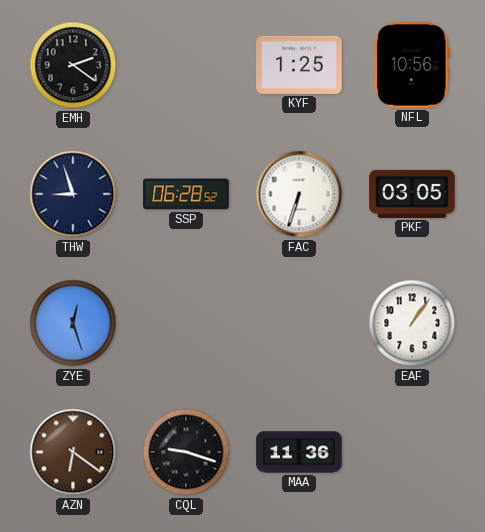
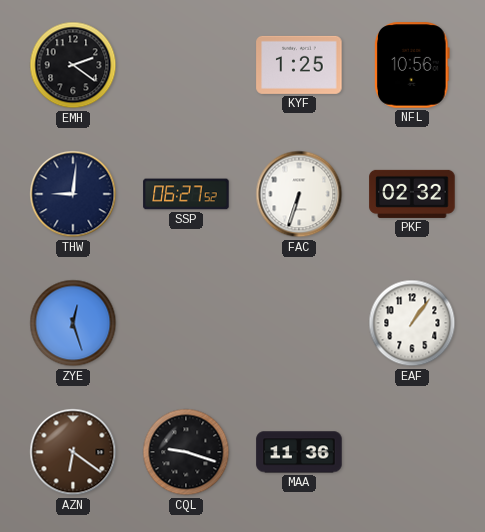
THW: 8:57 -> 9:01 (73, 194)
SSP: 06:28 -> 06:27 (186, 194)
PKF: 03:05 -> 02:32 (412, 194)
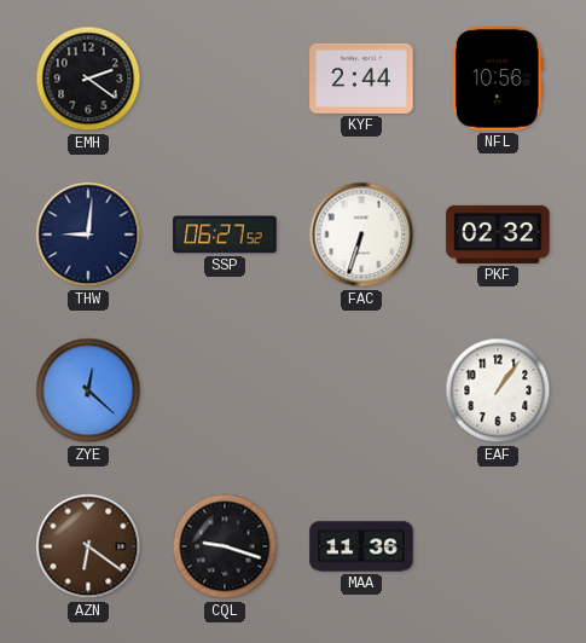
KYF: 1:25 -> 2:44 (361, 79)
ZYE: 12:27 -> 12:22 (88, 390)
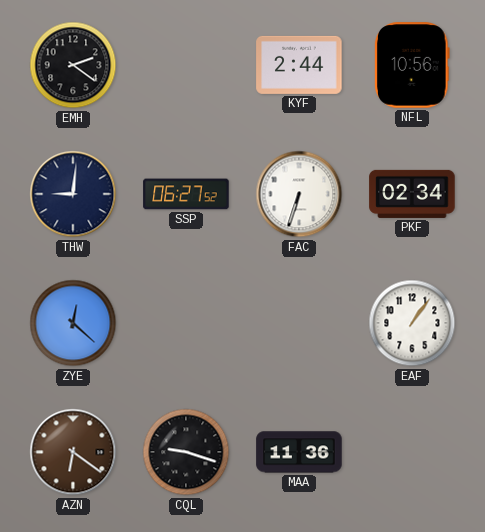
PKF: 02:32 -> 02:34 (412, 194)
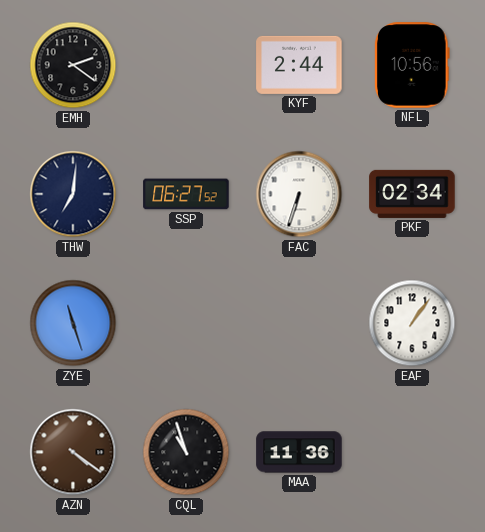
THW: 9:01 -> 7:01 (73, 194)
ZYE: 12:22 -> 11:27 (73, 323)
AZN: 6:21 -> 4:21 (73, 452)
CQL: 9:18 -> 10:57 (186, 452)
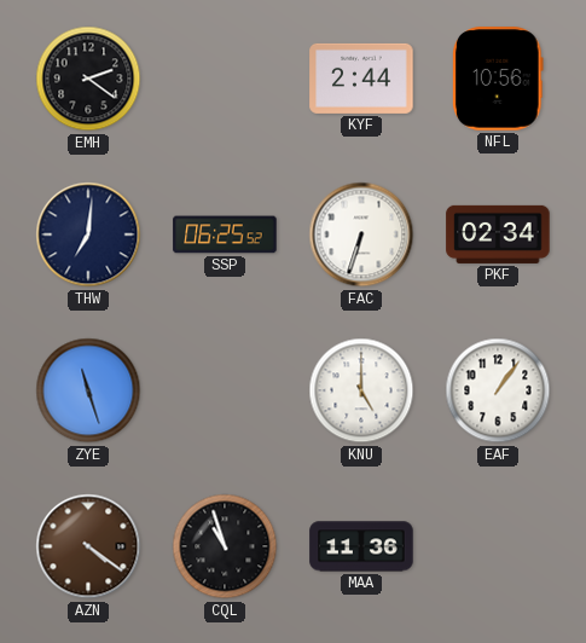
SSP: 06:27 -> 06:25 (225, 234)
KNU: none -> 5:00 (361, 390)
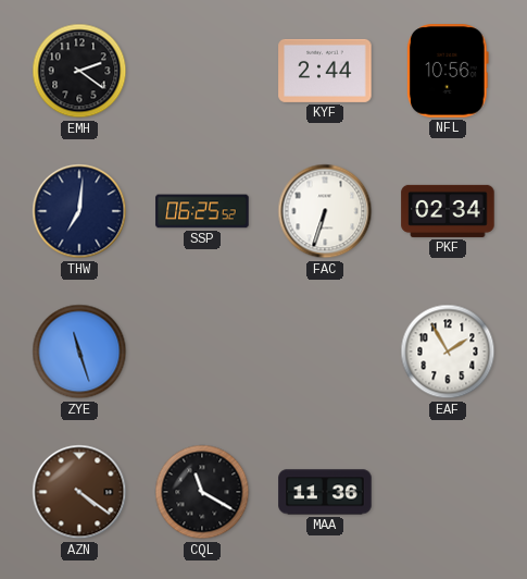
KNU: 5:00 -> none (361, 390)
EAF: 1:06 -> 1:55 (448, 352)
CQL: 10:57 -> 11:20 (202, 492)
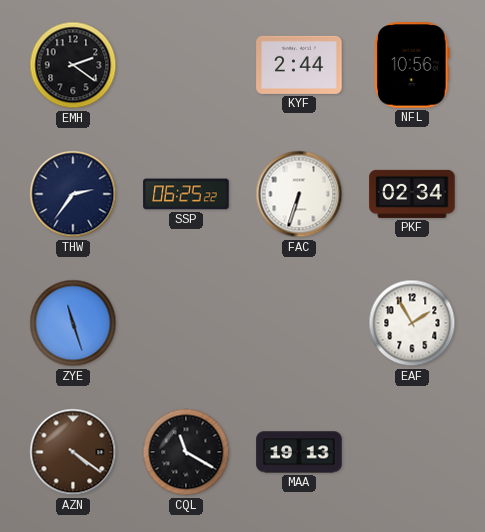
THW: 7:01 -> 2:36 (73, 194)
SSP: 06:25:52 -> 06:25:22 (186, 194)
MAA: 11:36 -> 19:13 (299, 452)
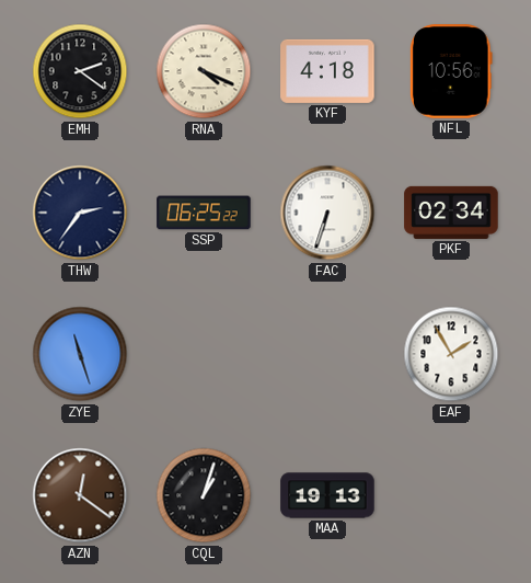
RNA: none -> 4:19 (204, 71)
KYF: 2:44 -> 4:18 (327, 71)
AZN: 4:21 -> 12:21 (80, 495)
CQL: 11:20 -> 1:03 (204, 495)
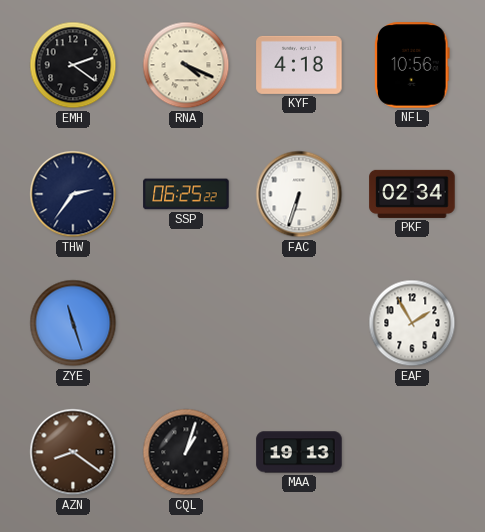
AZN: 12:21 -> 8:21 (73, 452)
